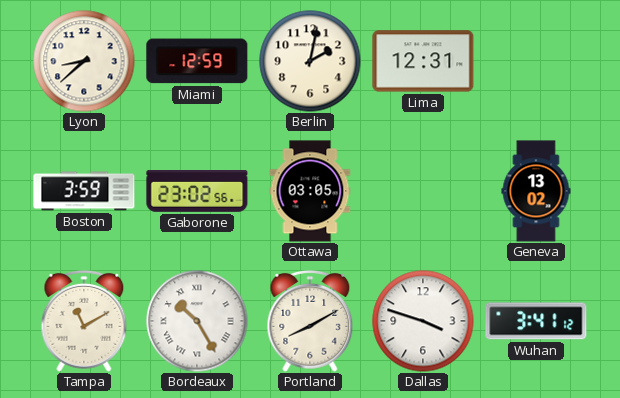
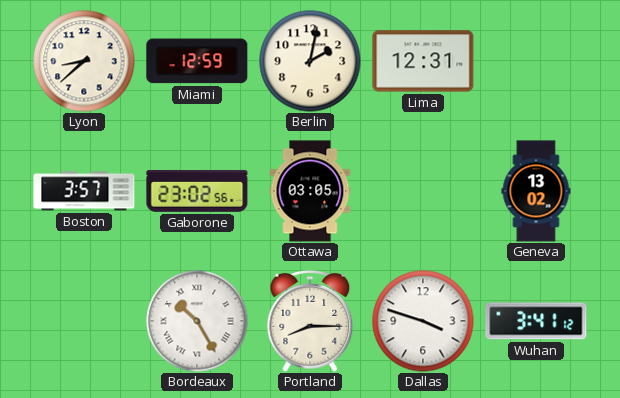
Boston: 3:59 -> 3:57 (84, 191)
Tampa: 11:10 -> none (84, 322)
Portland: 8:10 -> 8:15 (310, 322)
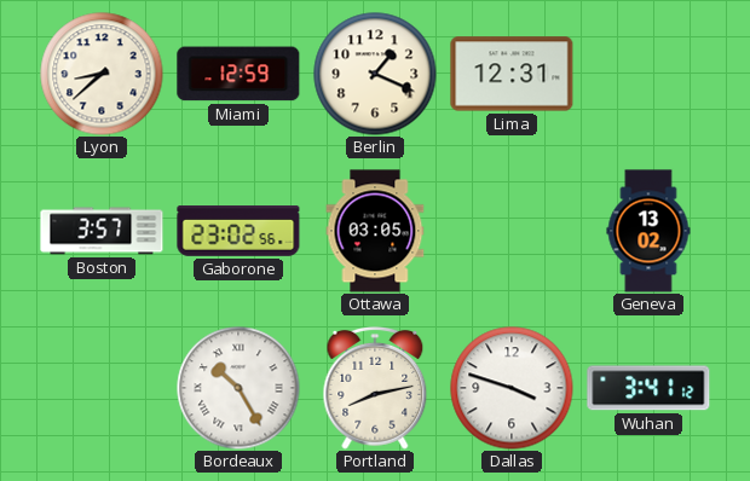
Berlin: 2:02 -> 1:19 (375, 74)
Portland: 8:15 -> 8:13 (375, 389)
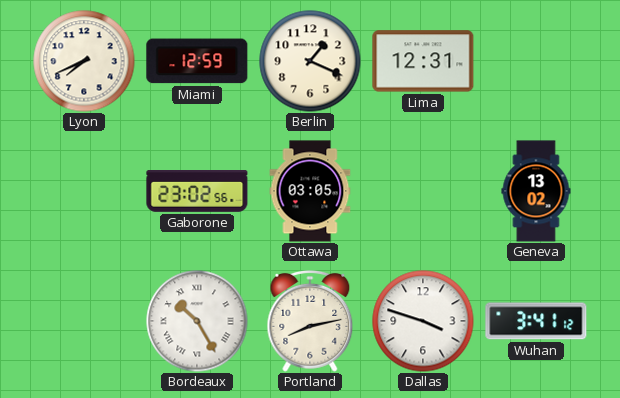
Lyon: 8:38 -> 7:41 (84, 61)
Boston: 3:57 -> none (102, 231)
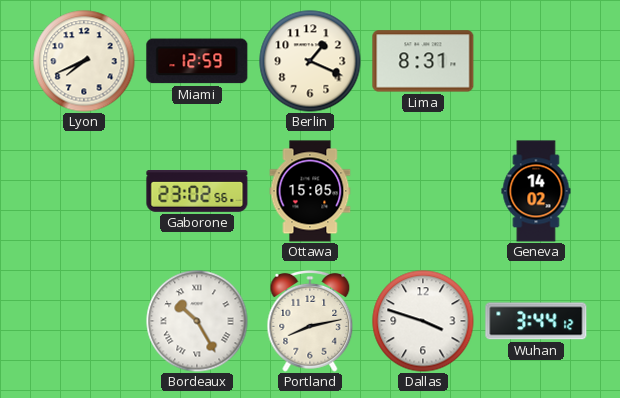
Lima: 12:31 -> 8:31 (423, 61)
Ottawa: 03:05 -> 15:05 (310, 191)
Geneva: 13:02 -> 14:02 (536, 191)
Wuhan: 3:41 -> 3:44 (536, 321)
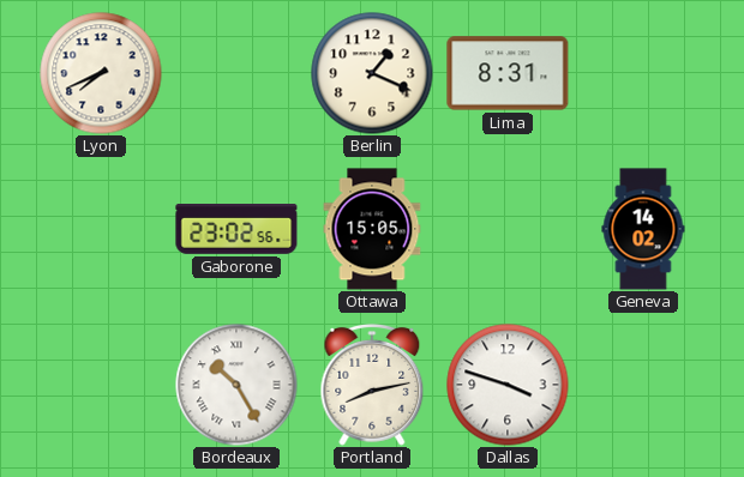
Miami: 12:59 -> none (197, 61)
Wuhan: 3:44 -> none (536, 321)
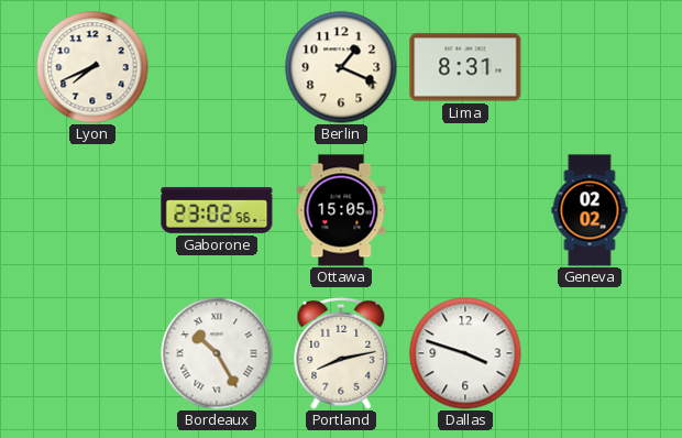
Geneva: 14:02 -> 02:02 (590, 210)
